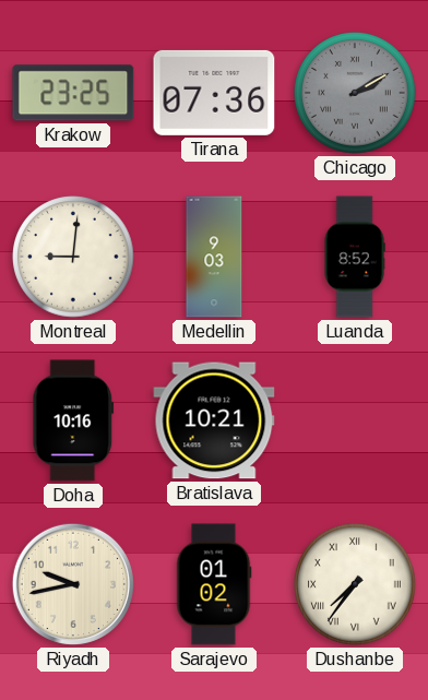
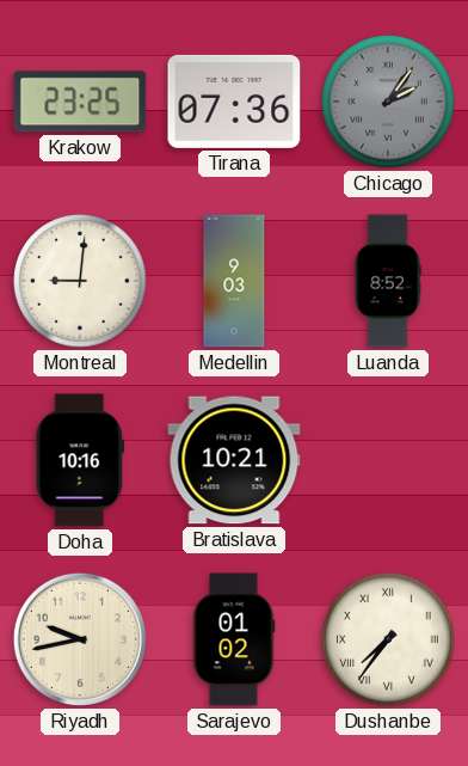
Chicago: 2:10 -> 2:06 (388, 102)
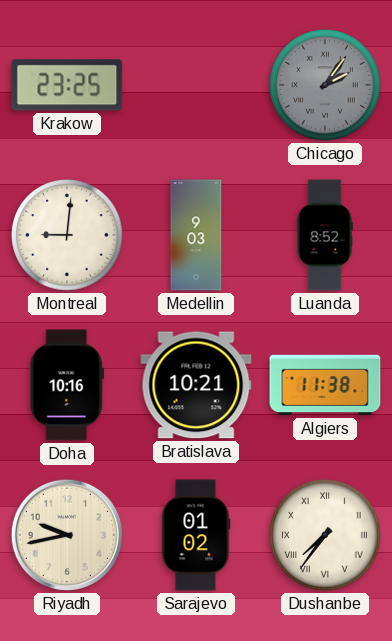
Tirana: 07:36 -> none (234, 102)
Algiers: none -> 11:38 (325, 385)
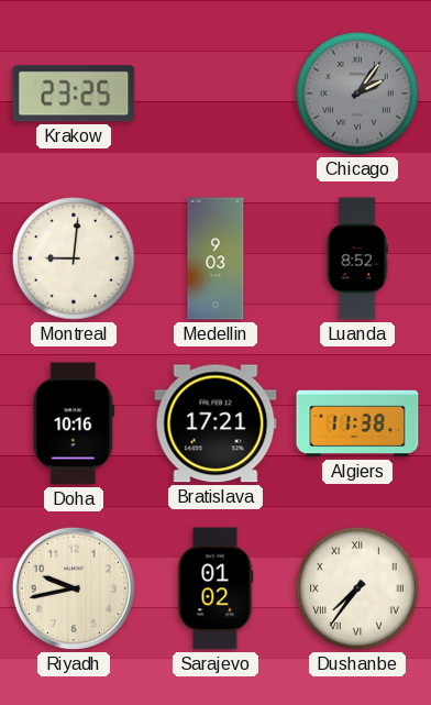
Bratislava: 10:21 -> 17:21 (215, 423)
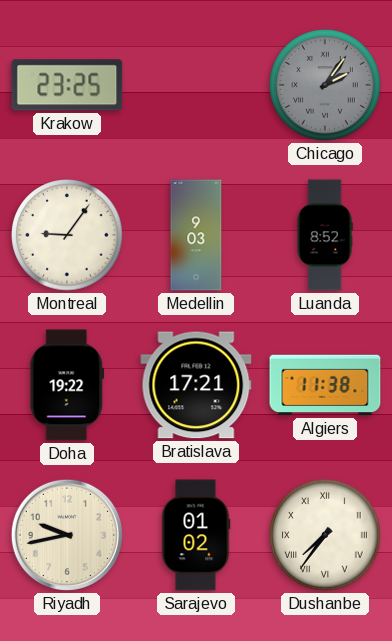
Montreal: 9:01 -> 9:06 (67, 235)
Doha: 10:16 -> 19:22 (67, 385)
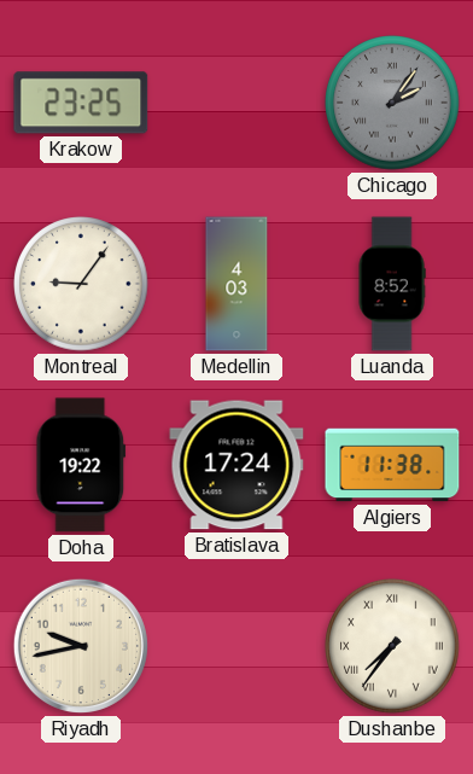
Medellin: 9:03 -> 4:03 (237, 284)
Bratislava: 17:21 -> 17:24 (237, 465)
Sarajevo: 01:02 -> none (196, 535)
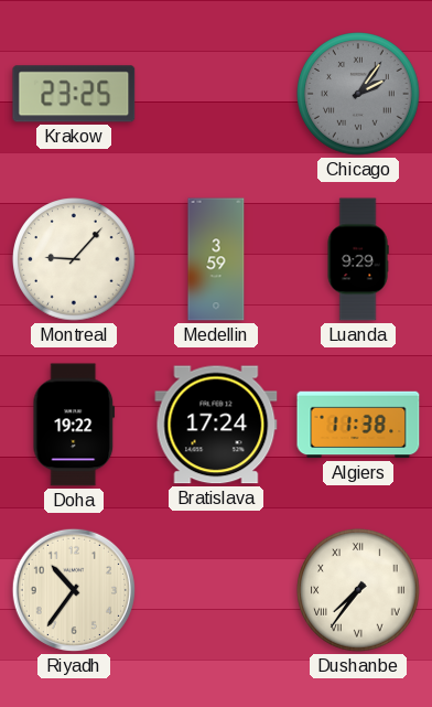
Montreal: 9:06 -> 9:07 (74, 259)
Medellin: 4:03 -> 3:59 (216, 259)
Luanda: 8:52 -> 9:29 (358, 259)
Riyadh: 9:43 -> 10:36 (74, 590)
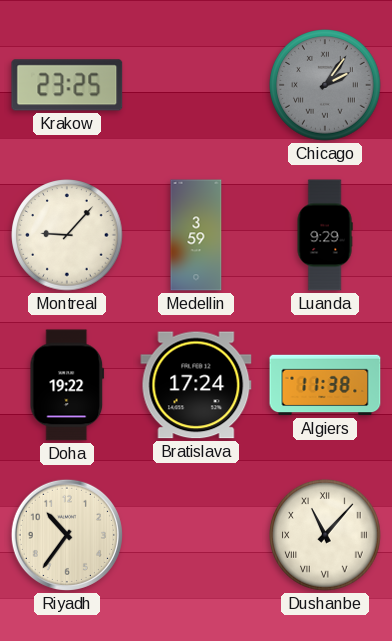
Dushanbe: 7:36 -> 11:07 (325, 535)
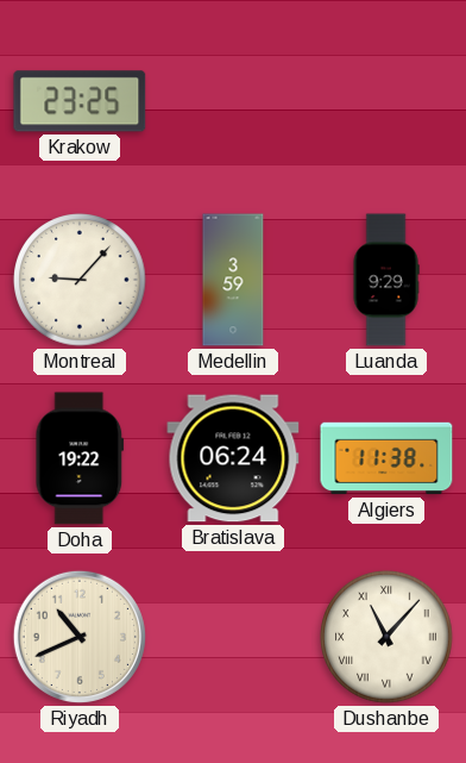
Chicago: 2:06 -> none (325, 85)
Bratislava: 17:24 -> 06:24 (233, 458)
Riyadh: 10:36 -> 10:41 (80, 637)
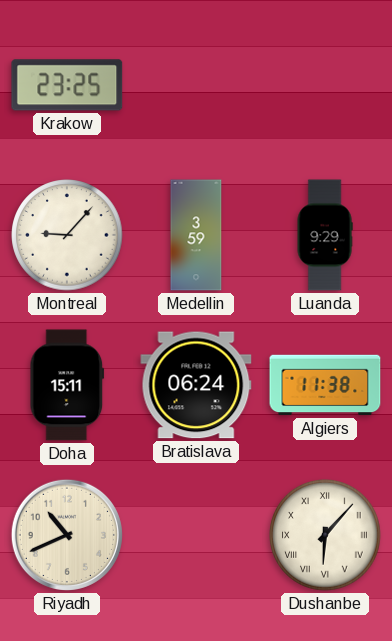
Doha: 19:22 -> 15:11 (67, 385)
Dushanbe: 11:07 -> 6:07 (325, 535)
